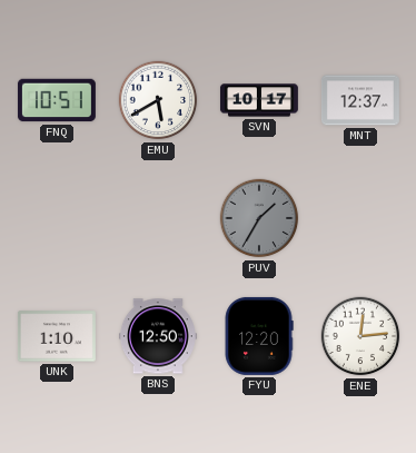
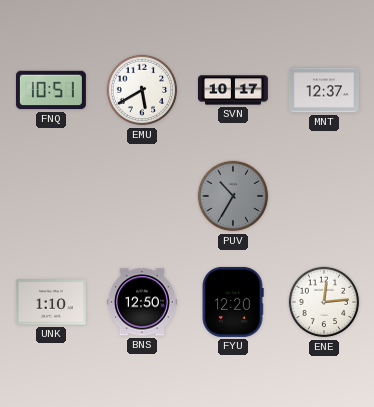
PUV: 1:35 -> 10:35 (233, 196)
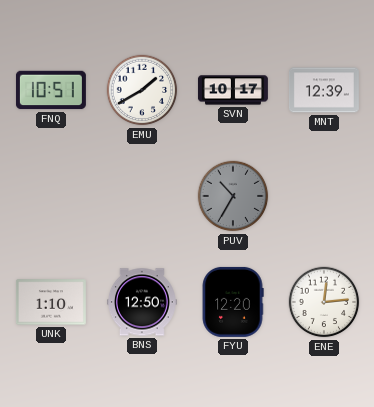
EMU: 5:40 -> 1:40 (142, 90)
MNT: 12:37 -> 12:39 (324, 90)
